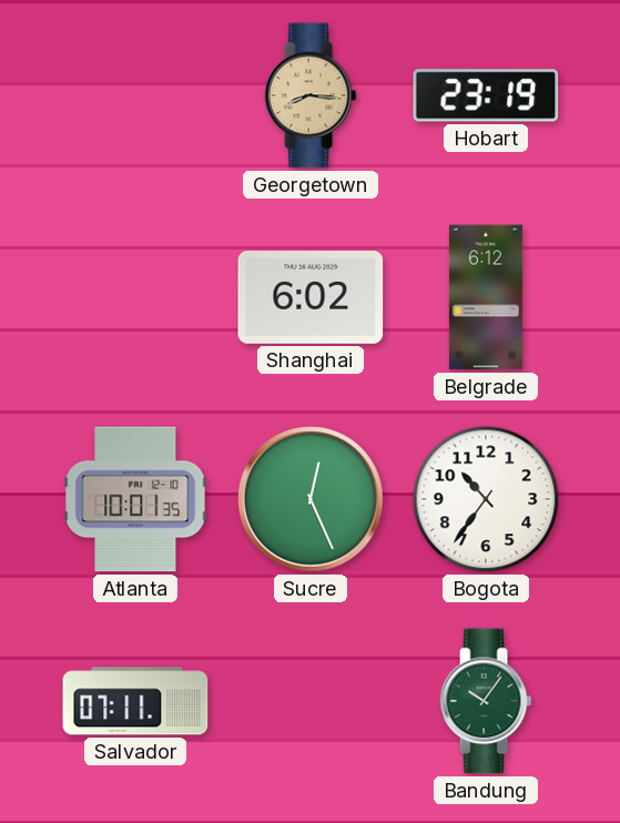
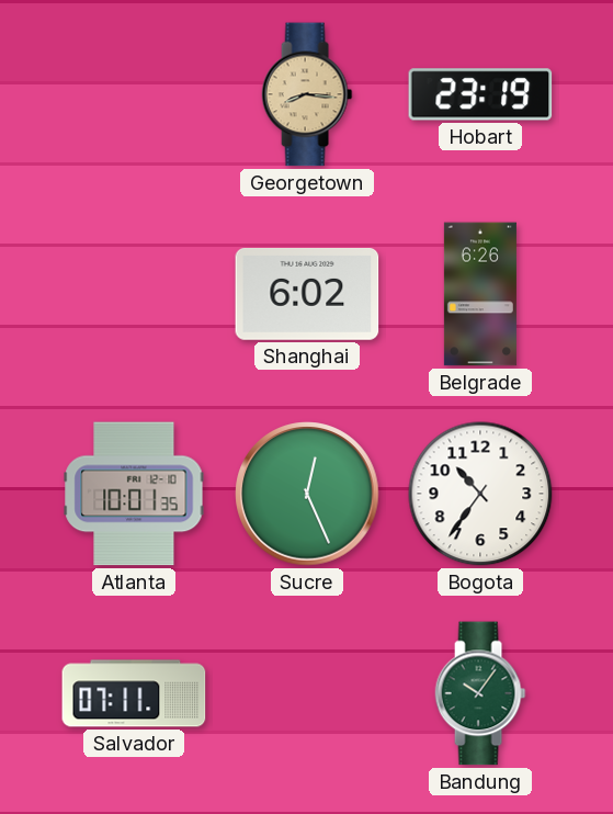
Belgrade: 6:12 -> 6:26 (480, 294)
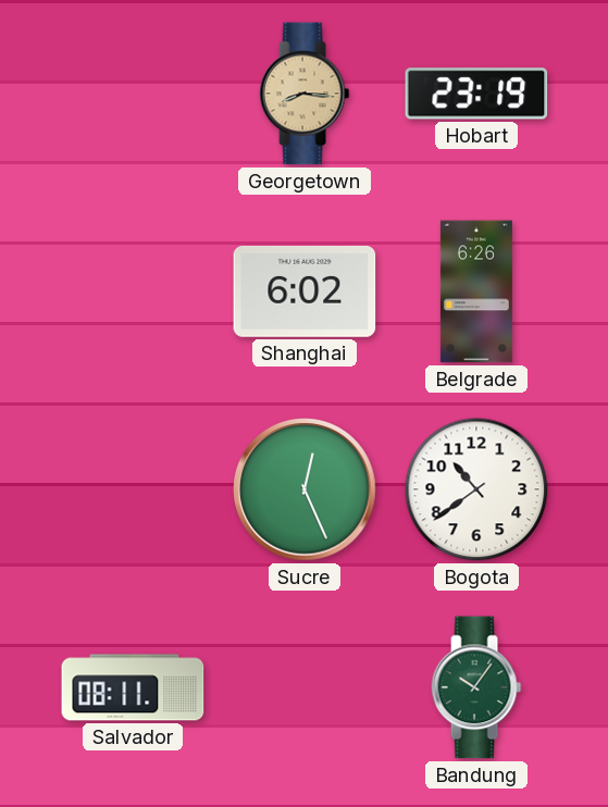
Atlanta: 10:01 -> none (134, 494)
Bogota: 10:36 -> 10:39 (476, 489)
Salvador: 07:11 -> 08:11 (133, 687)
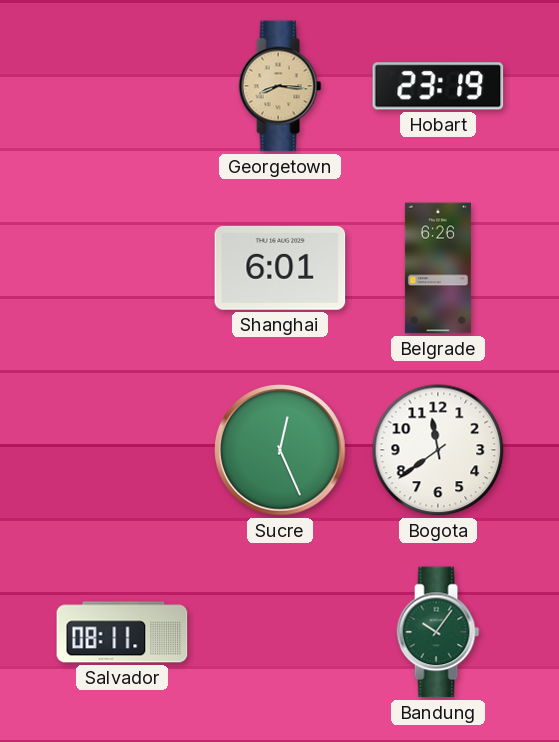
Shanghai: 6:02 -> 6:01 (280, 268)
Bogota: 10:39 -> 11:39 (438, 450)
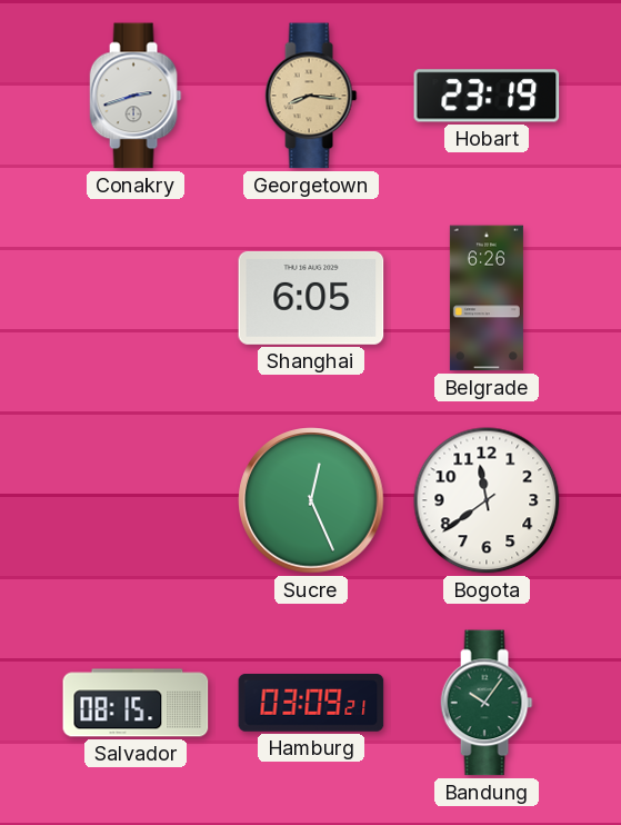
Conakry: none -> 2:42 (136, 96)
Shanghai: 6:01 -> 6:05 (311, 298)
Salvador: 08:11 -> 08:15 (136, 703)
Hamburg: none -> 03:09 (311, 703)
